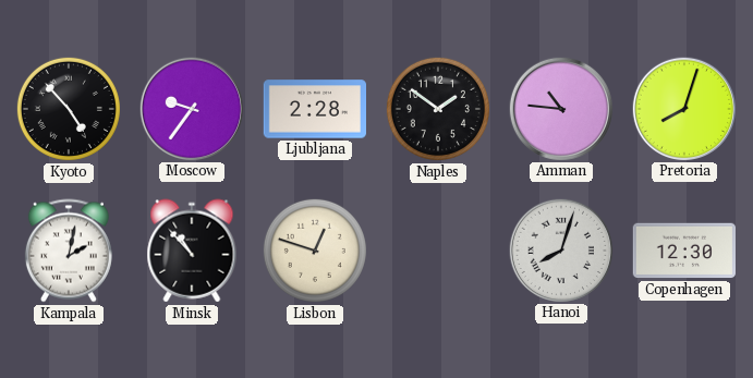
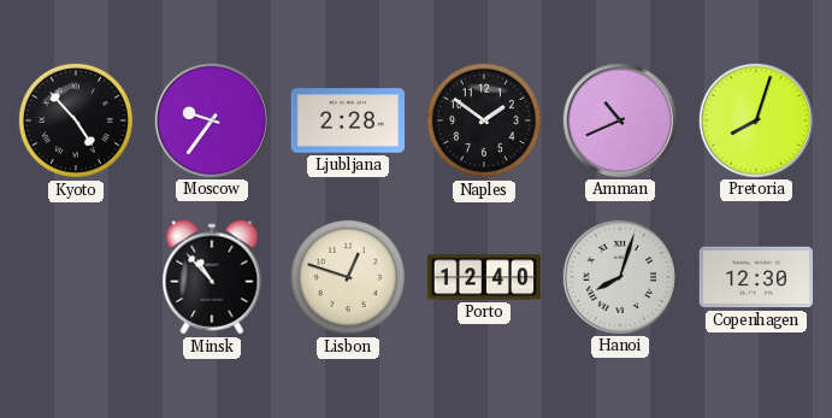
Amman: 10:46 -> 10:41 (619, 119)
Kampala: 2:02 -> none (69, 251)
Porto: none -> 12:40 (484, 277)
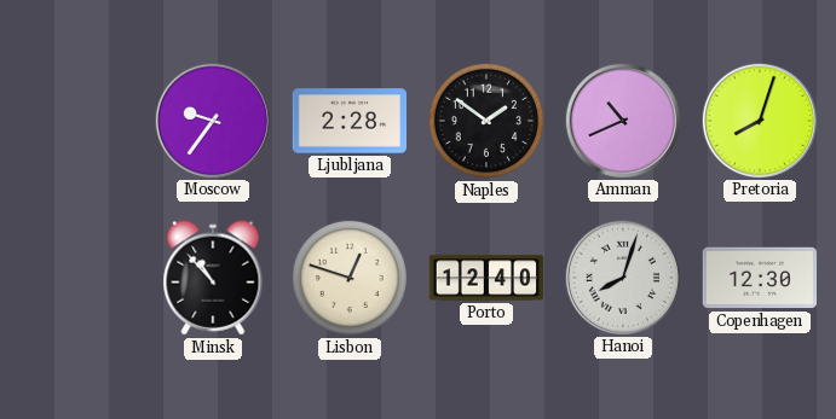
Kyoto: 4:53 -> none (76, 120)
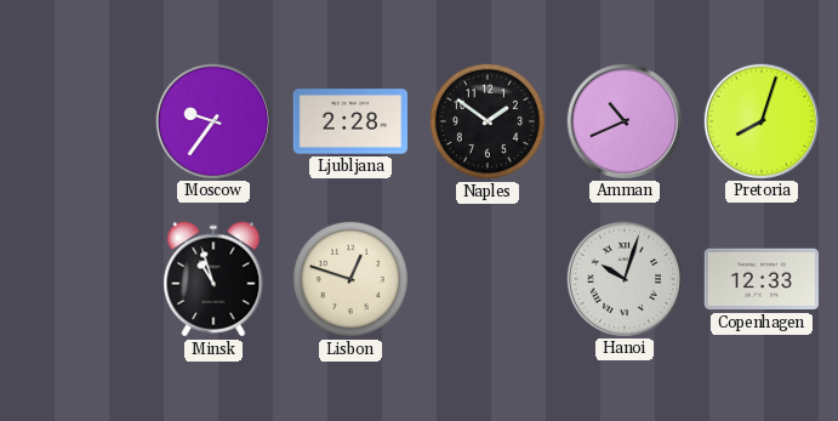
Minsk: 10:53 -> 10:57 (213, 279)
Porto: 12:40 -> none (486, 278)
Hanoi: 8:03 -> 10:03 (623, 278)
Copenhagen: 12:30 -> 12:33 (760, 279)
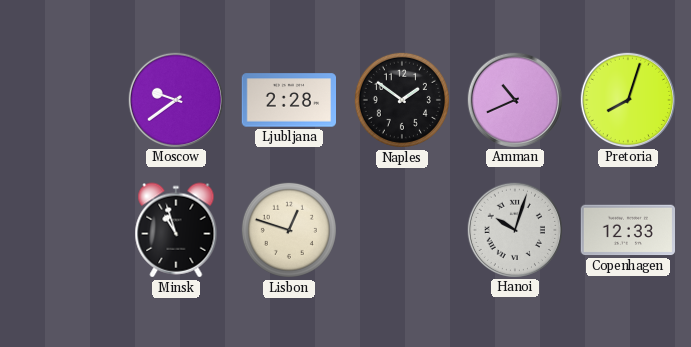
Moscow: 9:36 -> 9:39 (175, 99)
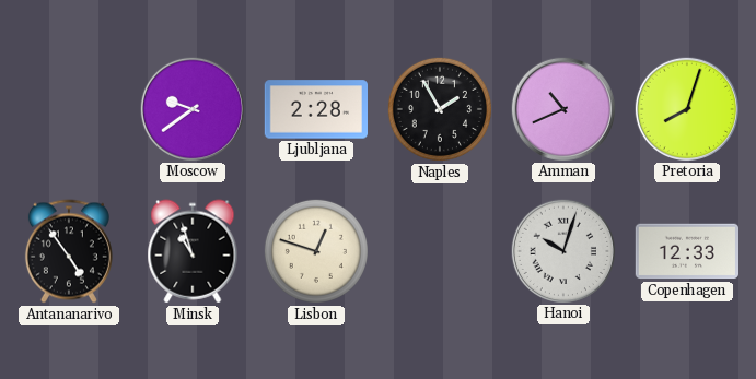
Naples: 1:51 -> 1:55 (440, 109)
Antananarivo: none -> 4:54 (69, 251)
